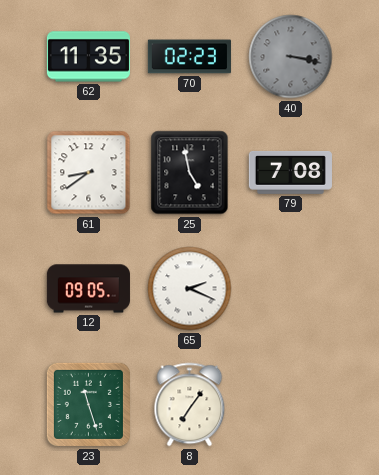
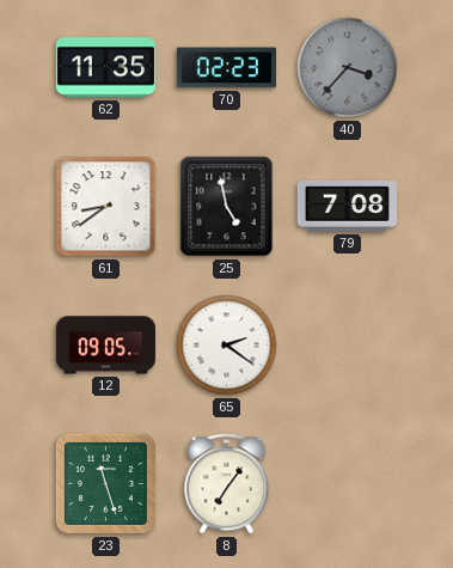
40: 3:17 -> 3:37 (348, 68)
65: 2:19 -> 2:21 (227, 346)
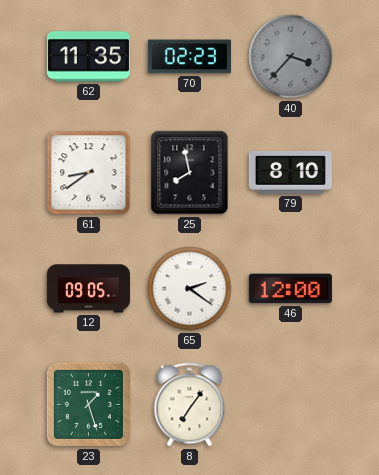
25: 4:58 -> 7:58 (190, 173)
79: 7:08 -> 8:10 (290, 172)
46: none -> 12:00 (290, 289)
23: 11:27 -> 1:27 (88, 404)
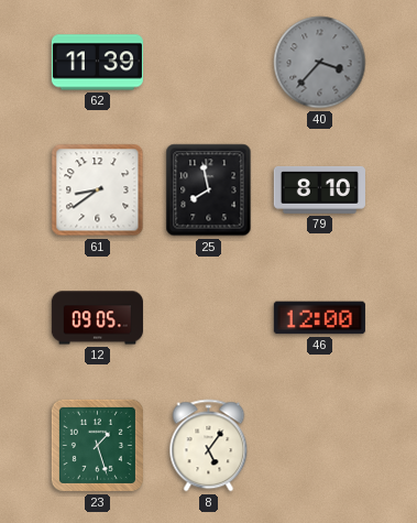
62: 11:35 -> 11:39 (97, 63)
70: 02:23 -> none (189, 57)
65: 2:21 -> none (190, 289)
8: 7:06 -> 5:06 (209, 446)
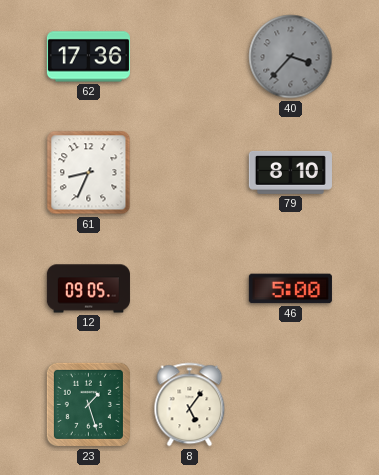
62: 11:39 -> 17:36 (88, 57)
61: 8:39 -> 8:34 (89, 173)
25: 7:58 -> none (209, 190)
46: 12:00 -> 5:00 (290, 289)
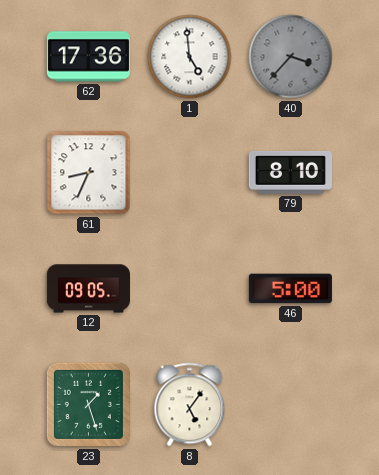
1: none -> 4:59 (190, 57)
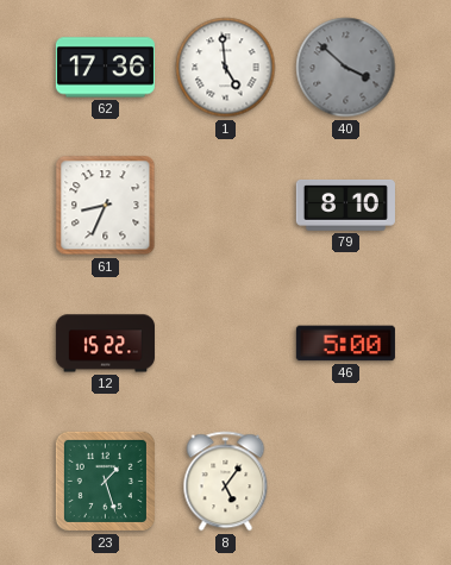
40: 3:37 -> 3:52 (346, 68)
12: 09:05 -> 15:22 (105, 344)
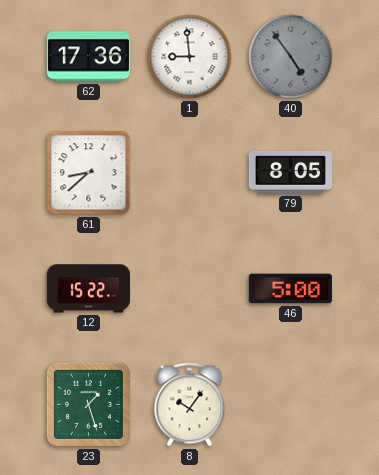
1: 4:59 -> 8:59 (190, 57)
40: 3:52 -> 4:54 (291, 57)
61: 8:34 -> 8:38 (89, 173)
79: 8:10 -> 8:05 (290, 172)
8: 5:06 -> 10:06 (190, 405)
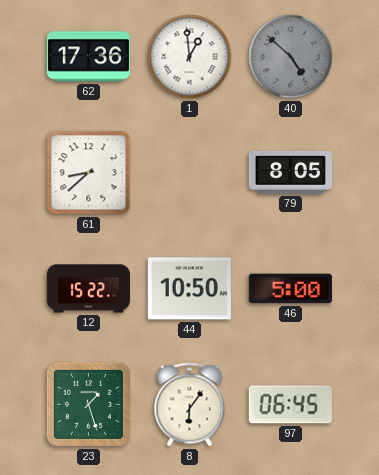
1: 8:59 -> 12:59 (190, 57)
40: 4:54 -> 4:52 (291, 57)
44: none -> 10:50 (189, 289)
8: 10:06 -> 6:06 (190, 405)
97: none -> 06:45 (290, 405)
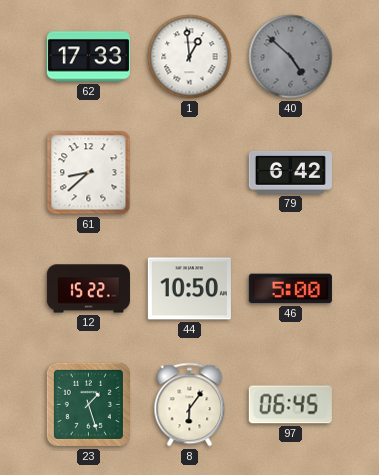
62: 17:36 -> 17:33 (88, 57)
79: 8:05 -> 6:42 (290, 172)
